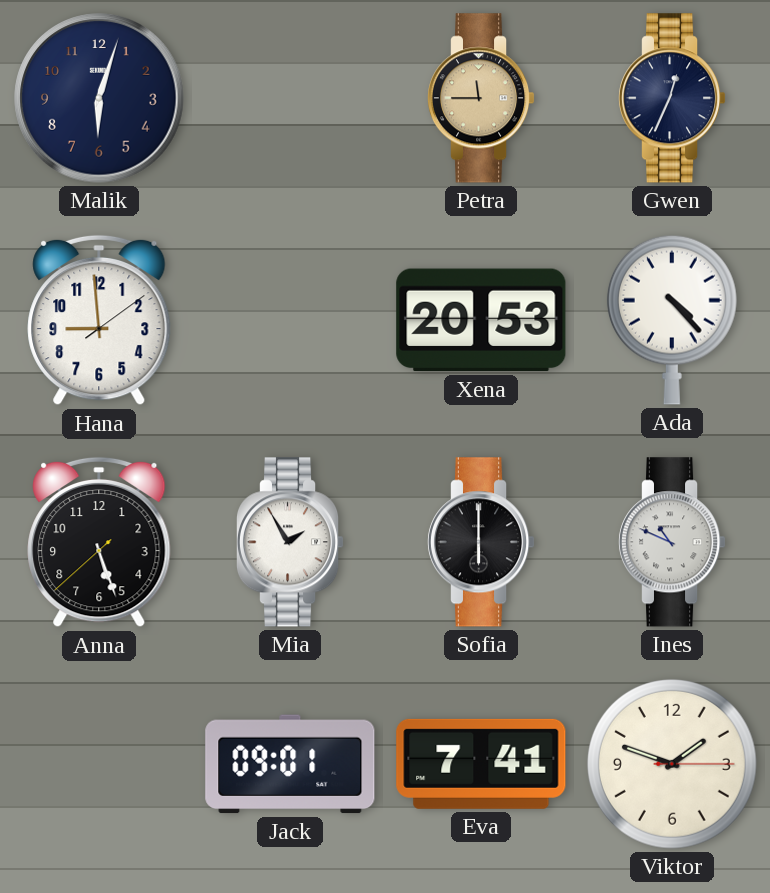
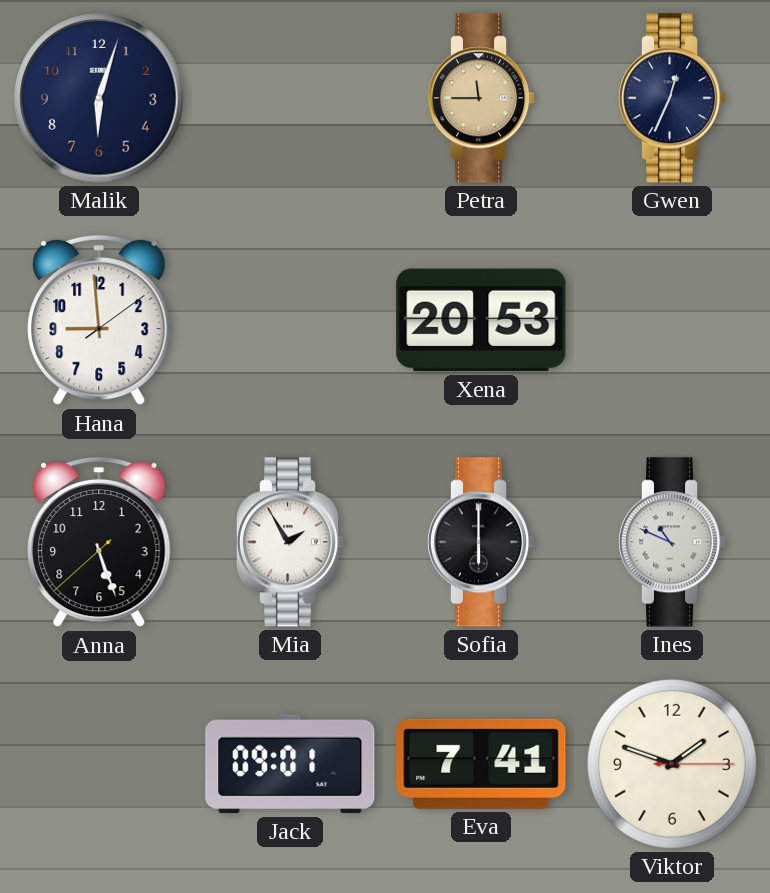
Ada: 4:23 -> none (672, 320)
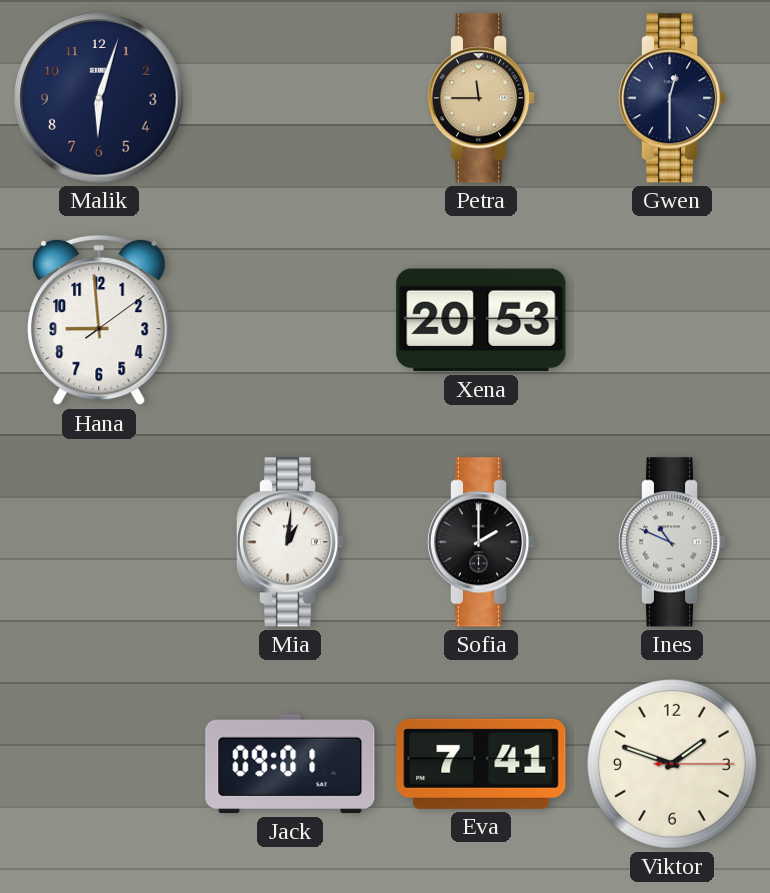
Gwen: 12:34 -> 12:30 (672, 98)
Anna: 5:26 -> none (99, 542)
Mia: 1:55 -> 1:01 (290, 542)
Sofia: 6:00 -> 2:00 (481, 542)
